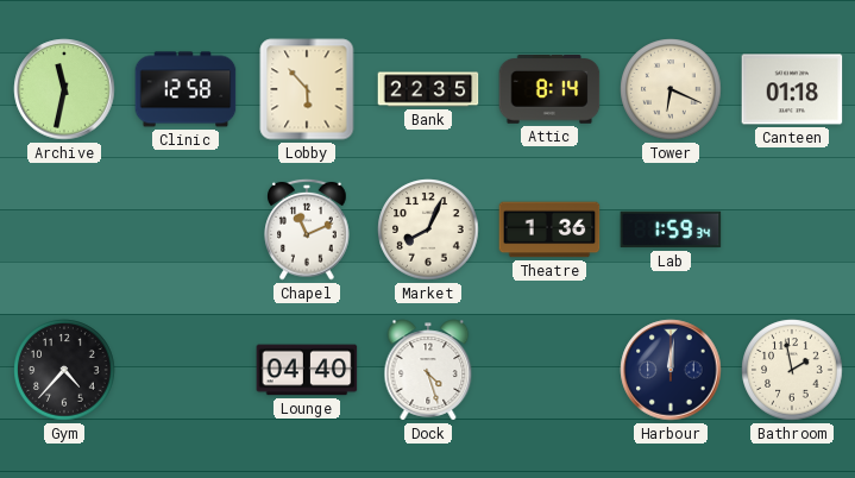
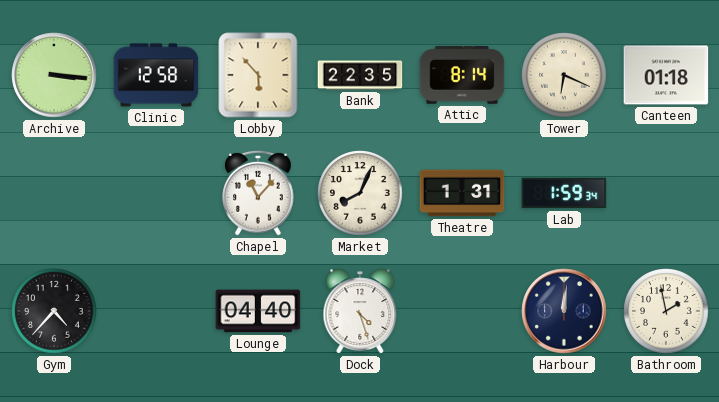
Archive: 11:32 -> 3:16 (54, 75)
Chapel: 11:11 -> 11:07 (258, 193)
Theatre: 1:36 -> 1:31 (462, 193)
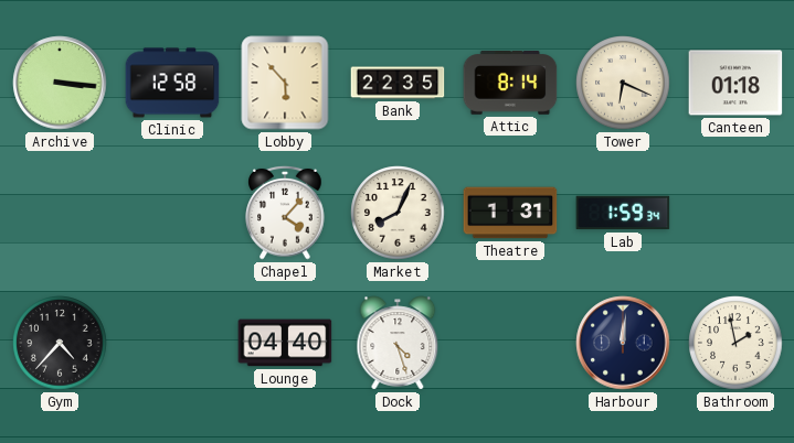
Chapel: 11:07 -> 4:07 (285, 213)
